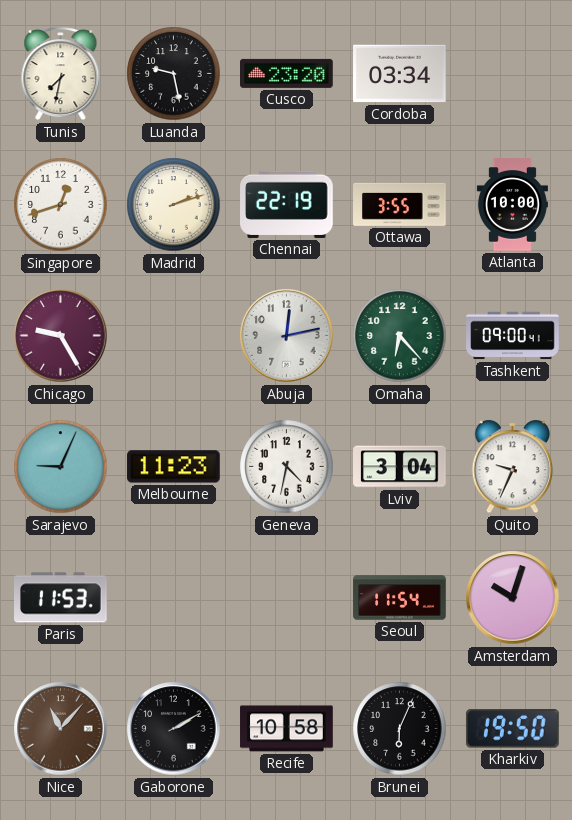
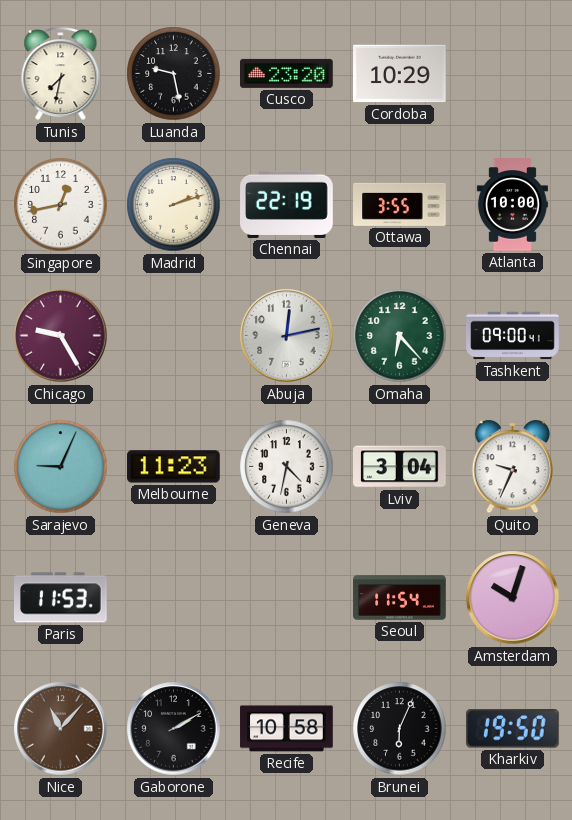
Cordoba: 03:34 -> 10:29 (400, 74)
Singapore: 12:42 -> 12:43 (61, 205)
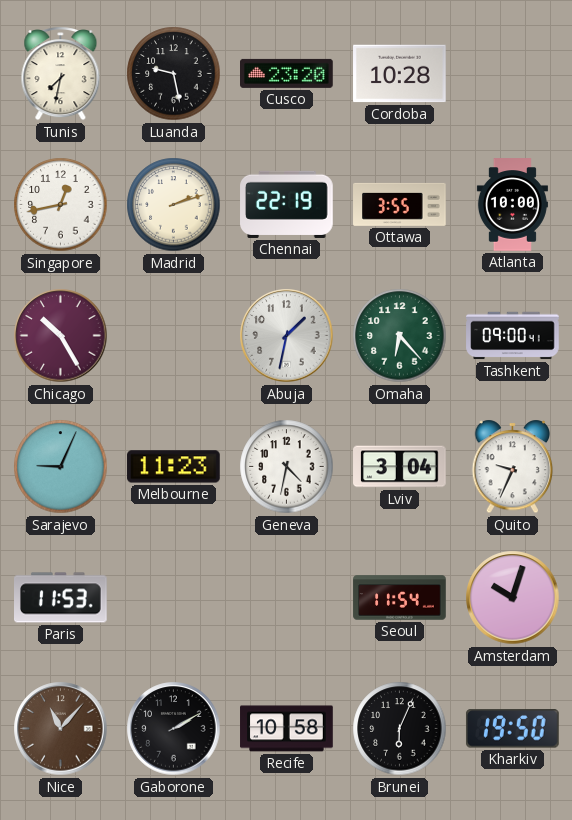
Cordoba: 10:29 -> 10:28 (400, 74)
Chicago: 9:25 -> 10:25 (61, 336)
Abuja: 12:13 -> 1:32 (287, 336)
